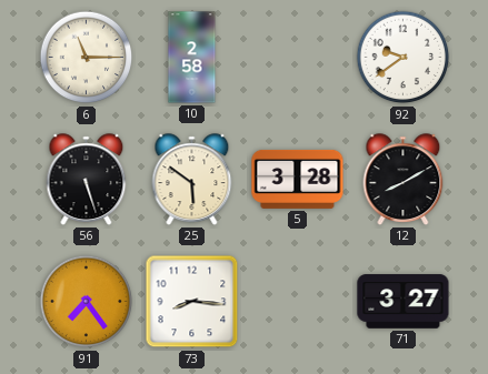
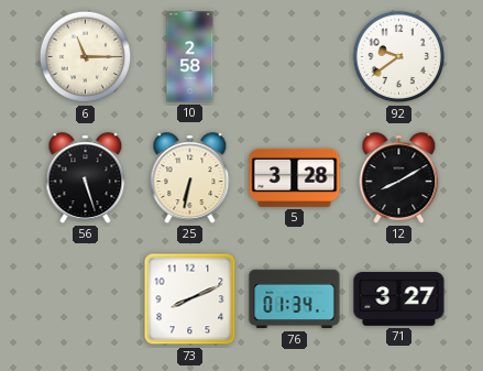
25: 5:51 -> 6:32 (190, 178)
91: 7:24 -> none (87, 302)
73: 8:16 -> 8:11 (190, 299)
76: none -> 01:34 (295, 299)
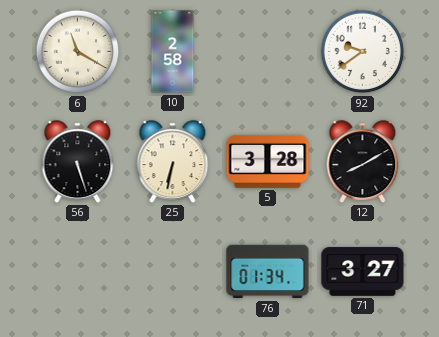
6: 11:15 -> 11:20 (78, 52)
73: 8:11 -> none (190, 299)
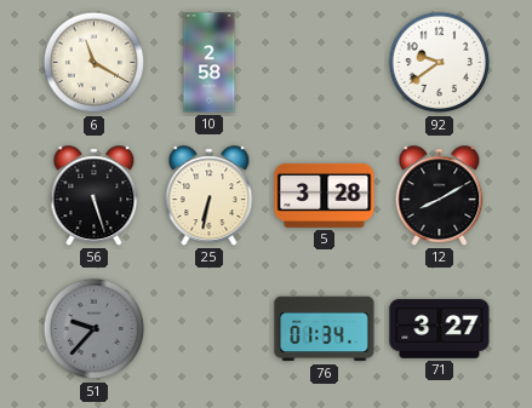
51: none -> 9:37 (95, 329)
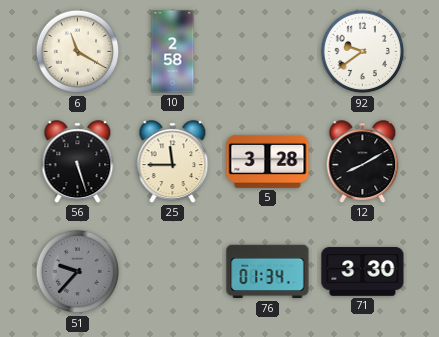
25: 6:32 -> 11:45 (173, 162)
71: 3:27 -> 3:30 (363, 272)
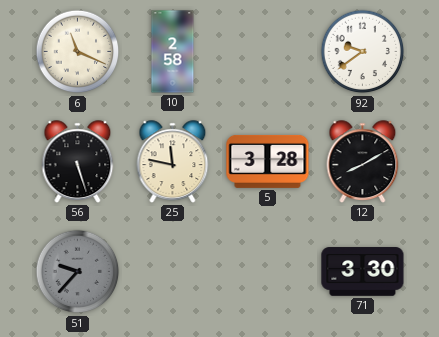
6: 11:20 -> 11:19 (78, 52)
25: 11:45 -> 11:47 (173, 162)
76: 01:34 -> none (268, 272)
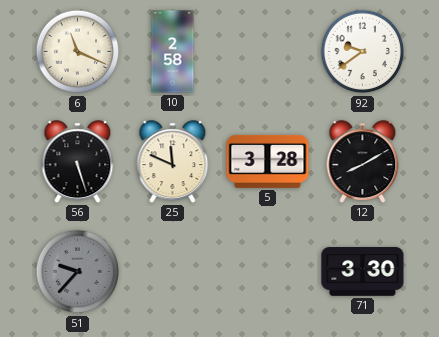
25: 11:47 -> 11:49 (173, 162)
